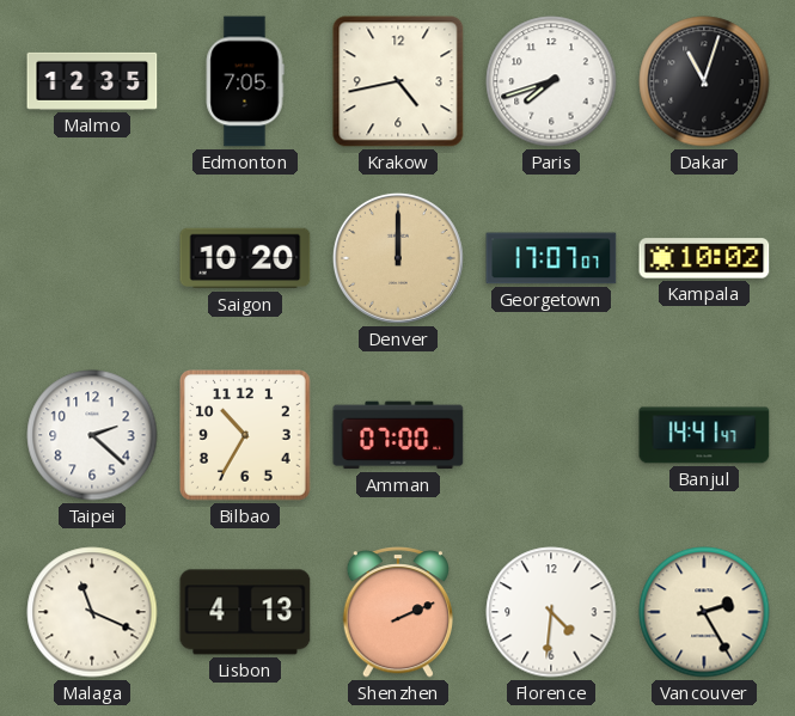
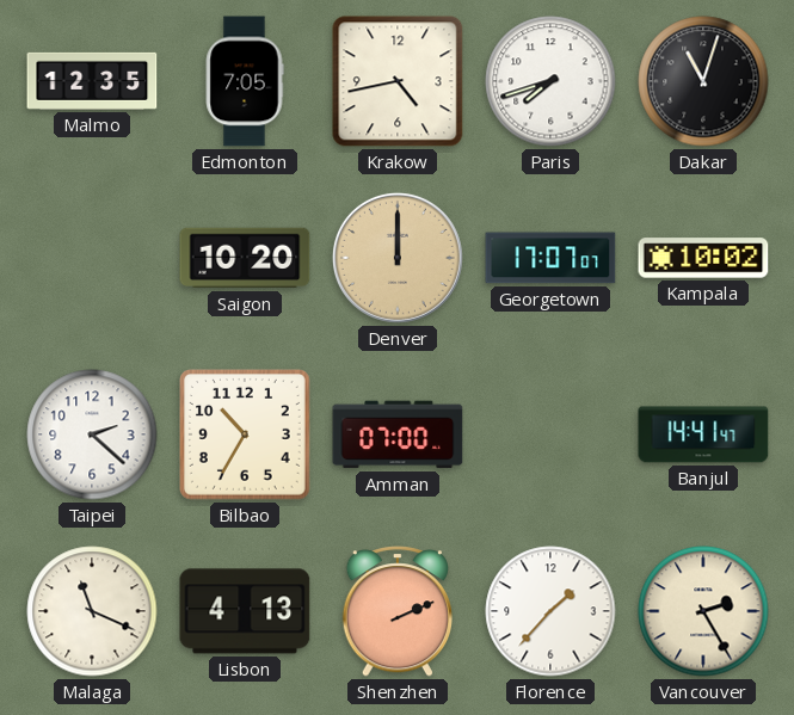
Florence: 4:31 -> 1:37 (550, 611)
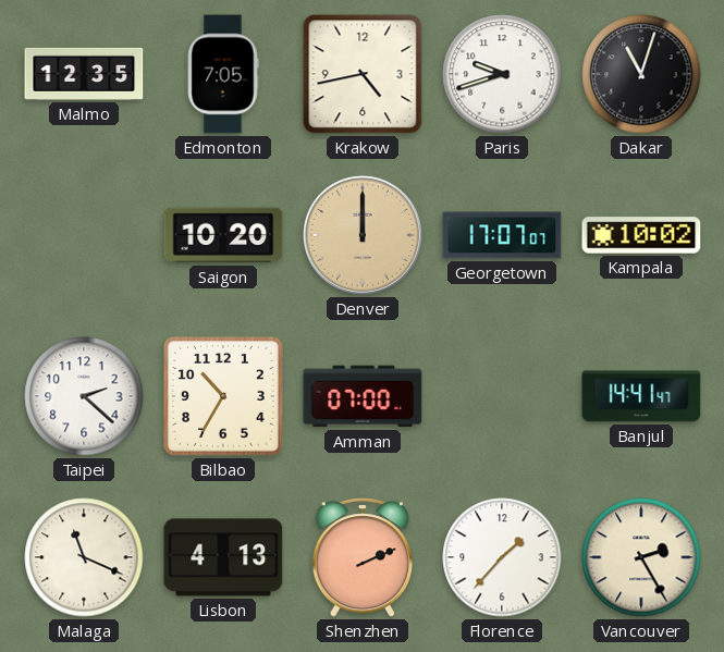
Paris: 7:42 -> 9:42 (502, 74)
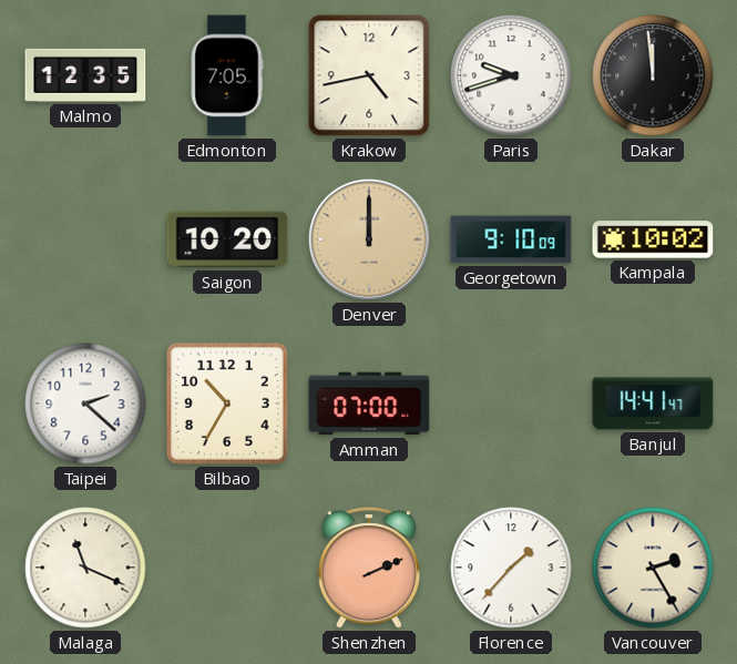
Dakar: 11:03 -> 11:59 (653, 75)
Georgetown: 17:07 -> 9:10 (511, 239)
Lisbon: 4:13 -> none (223, 557)
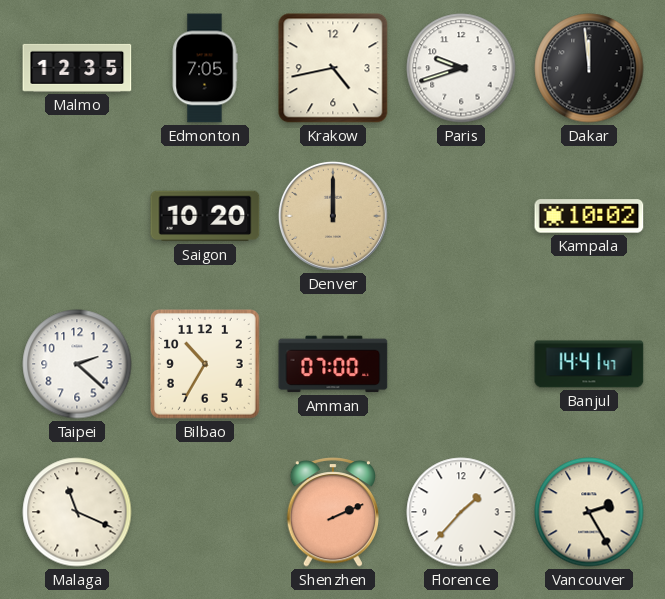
Georgetown: 9:10 -> none (511, 239)
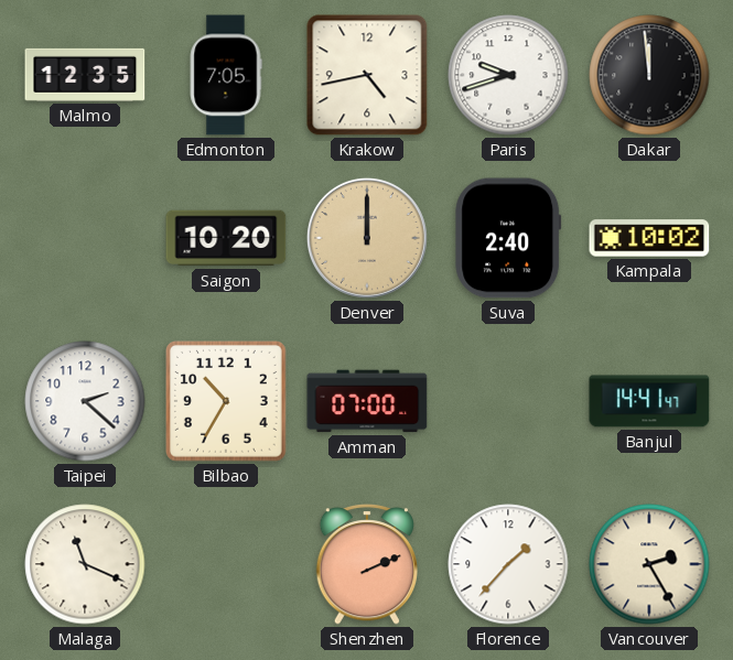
Suva: none -> 2:40 (508, 238)
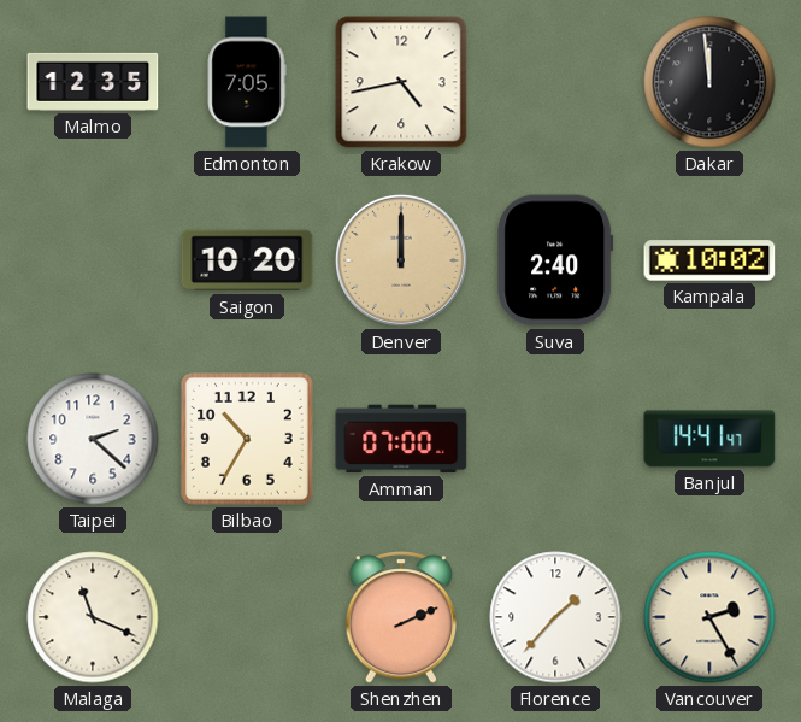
Paris: 9:42 -> none (508, 75)
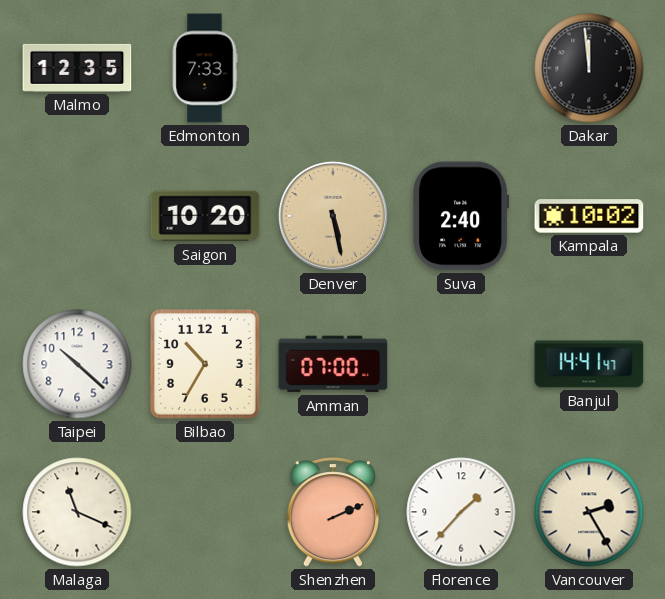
Edmonton: 7:05 -> 7:33 (205, 68)
Krakow: 4:43 -> none (401, 82)
Denver: 12:00 -> 5:28 (333, 216)
Taipei: 2:22 -> 10:22 (77, 364)
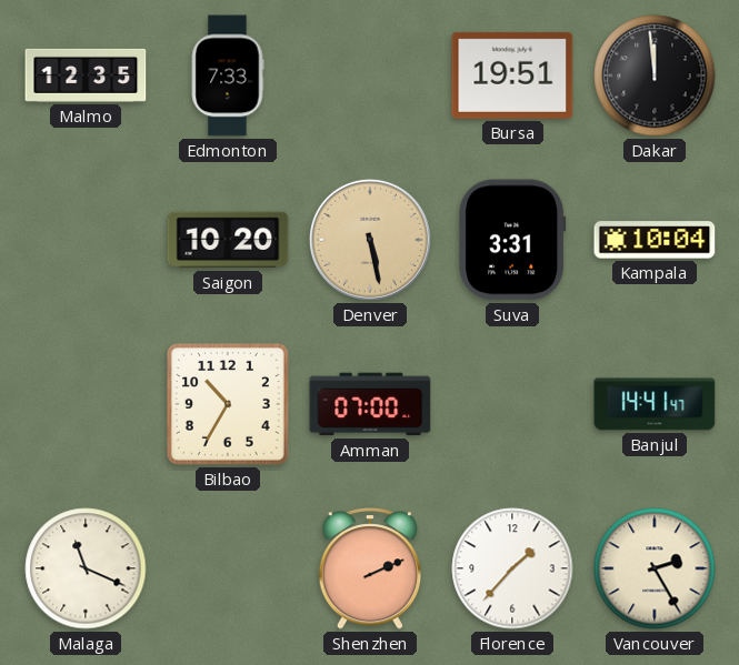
Bursa: none -> 19:51 (512, 75)
Suva: 2:40 -> 3:31 (512, 240)
Kampala: 10:02 -> 10:04 (655, 240)
Taipei: 10:22 -> none (77, 364)
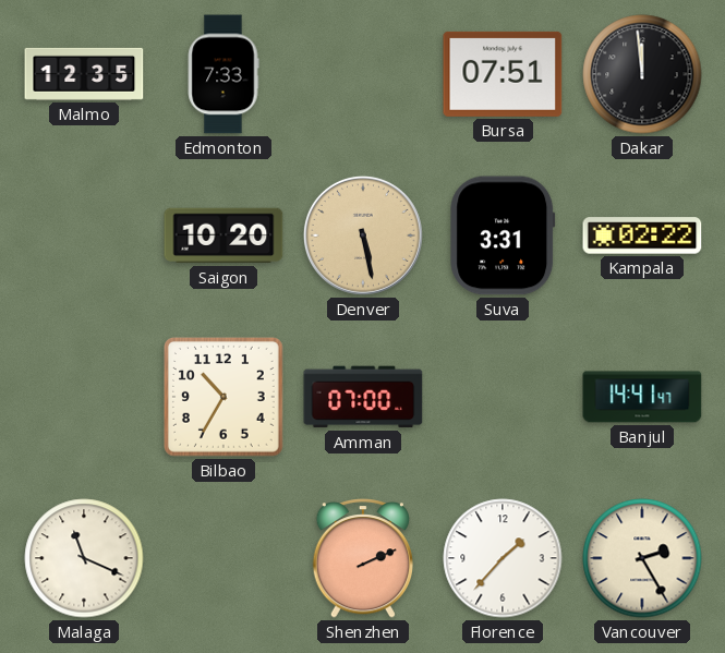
Bursa: 19:51 -> 07:51 (503, 74)
Kampala: 10:04 -> 02:22 (642, 235)
